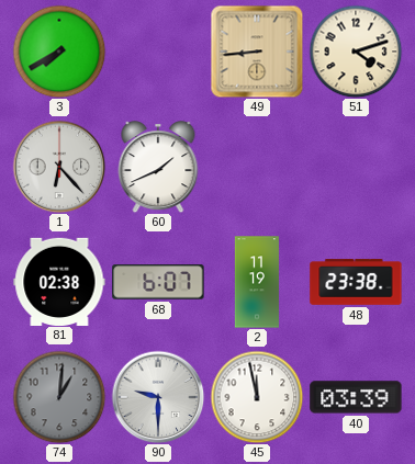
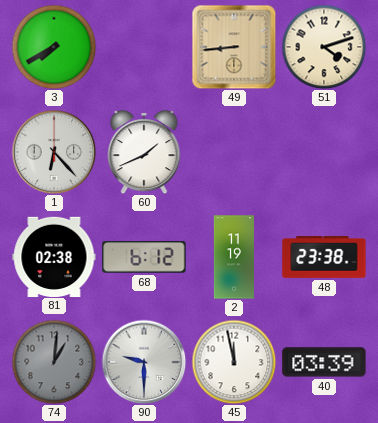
68: 6:07 -> 6:12 (144, 257)
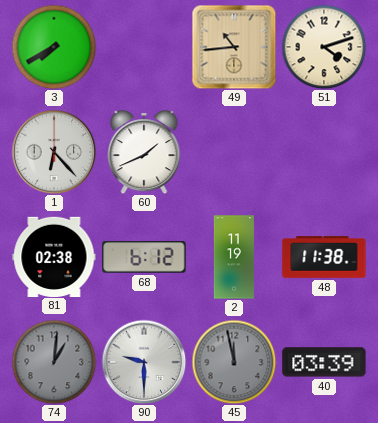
49: 8:44 -> 10:44 (234, 47)
48: 23:38 -> 11:38 (324, 257)
45 dial: white -> grey (234, 362)
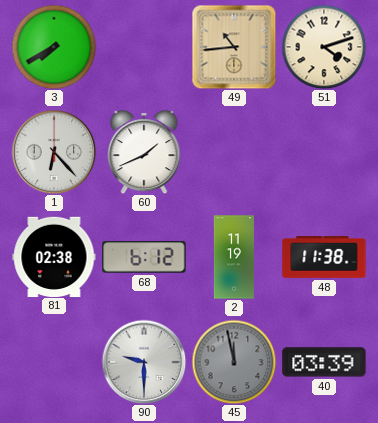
74: 1:01 -> none (54, 362)
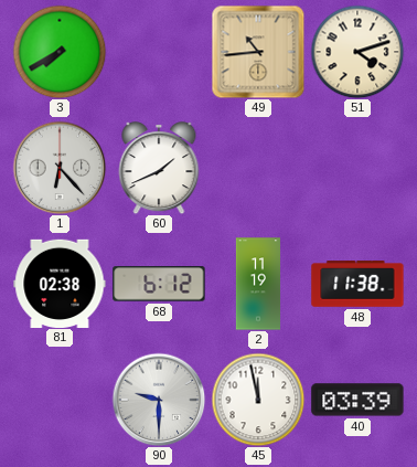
45 dial: grey -> white (258, 400)
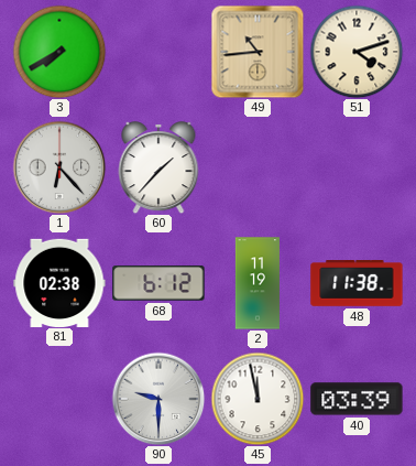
60: 1:41 -> 1:37 (158, 167)
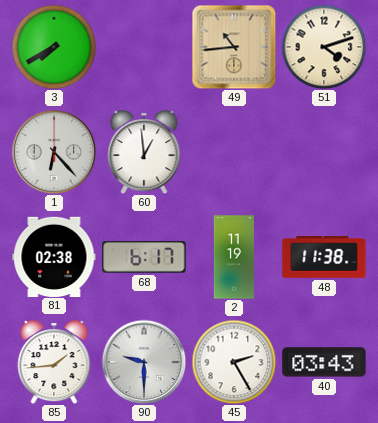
60: 1:37 -> 12:59 (144, 152)
68: 6:12 -> 6:17 (144, 257)
85: none -> 1:44 (54, 362)
45: 11:58 -> 2:25 (234, 362)
40: 03:39 -> 03:43 (324, 362)
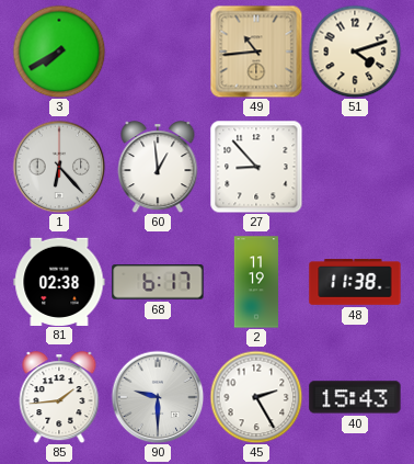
27: none -> 8:53 (256, 167)
40: 03:43 -> 15:43 (355, 397)
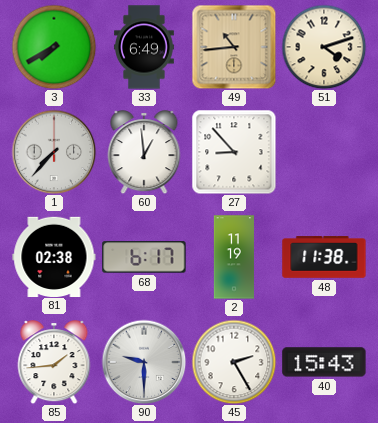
33: none -> 6:49 (145, 47)
1: 6:23 -> 7:37 (54, 152)
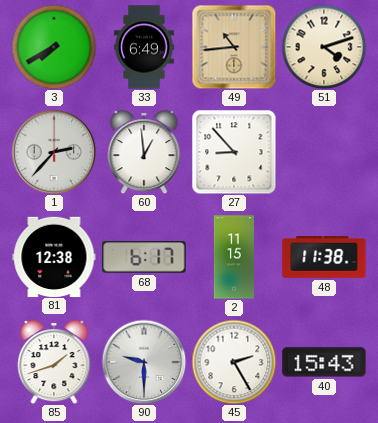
1: 7:37 -> 2:37 (54, 152)
81: 02:38 -> 12:38 (54, 256)
2: 11:19 -> 11:15 (234, 257)
85: 1:44 -> 1:42 (54, 362)
